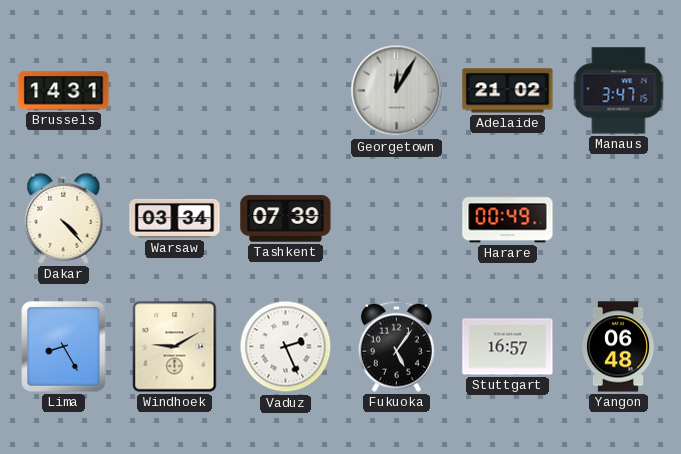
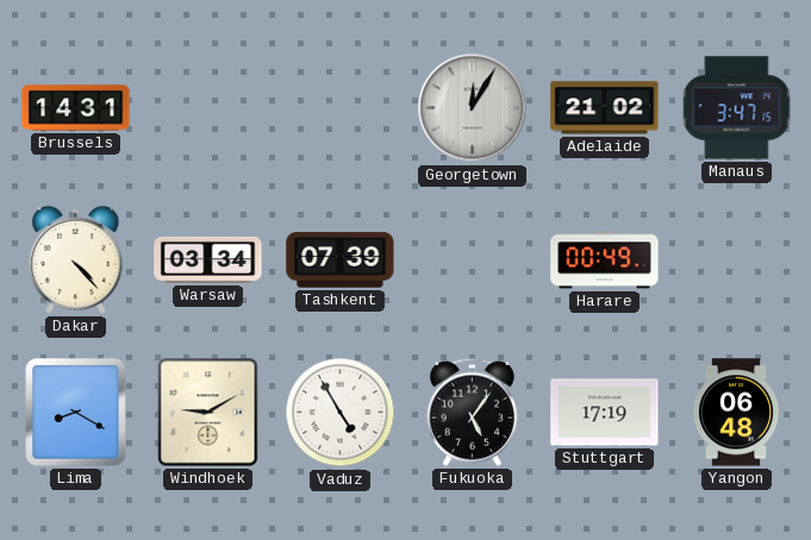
Lima: 8:25 -> 8:20 (76, 413)
Vaduz: 2:26 -> 4:55 (341, 413)
Stuttgart: 16:57 -> 17:19 (605, 413)
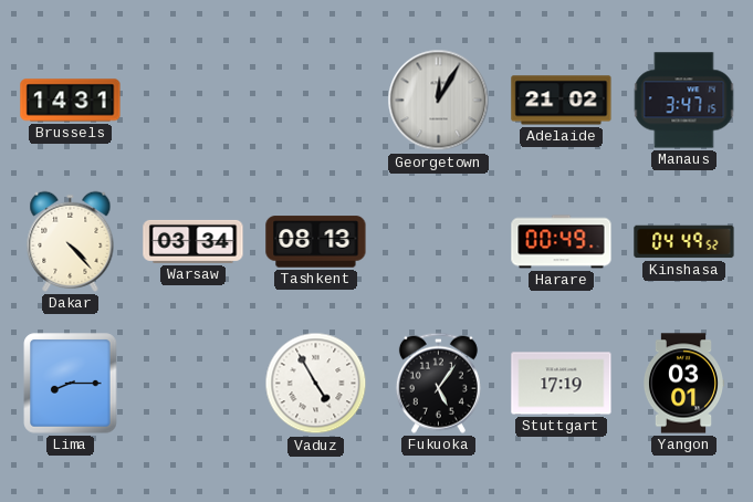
Tashkent: 07:39 -> 08:13 (316, 242)
Kinshasa: none -> 04:49 (684, 242)
Lima: 8:20 -> 8:15 (71, 384)
Windhoek: 9:10 -> none (208, 413)
Yangon: 06:48 -> 03:01 (682, 384)
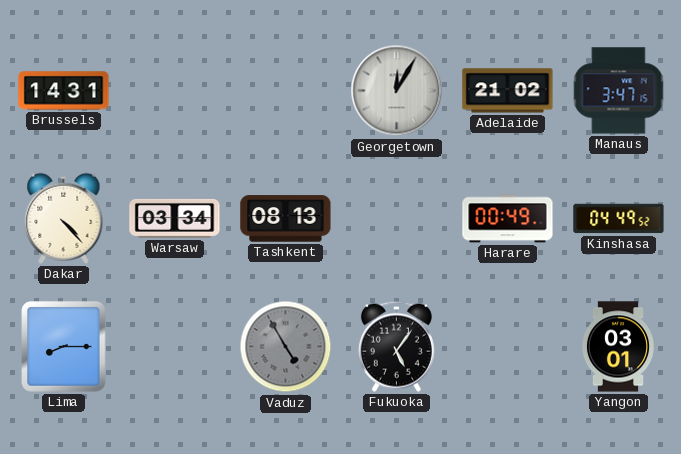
Vaduz dial: white -> grey (286, 347)
Stuttgart: 17:19 -> none (562, 384)
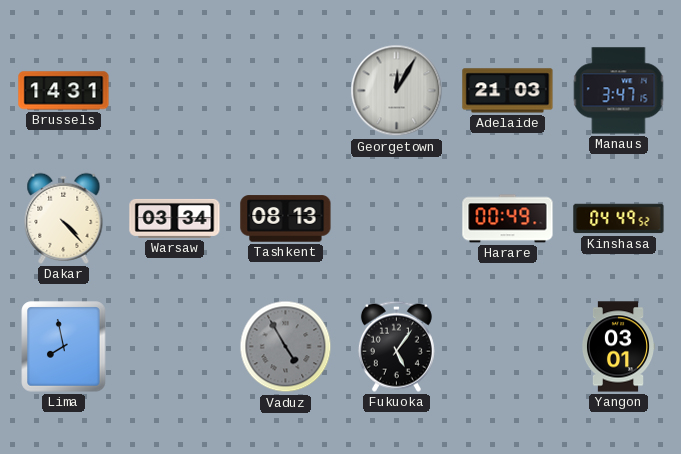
Adelaide: 21:02 -> 21:03 (508, 91)
Lima: 8:15 -> 7:58 (64, 347)
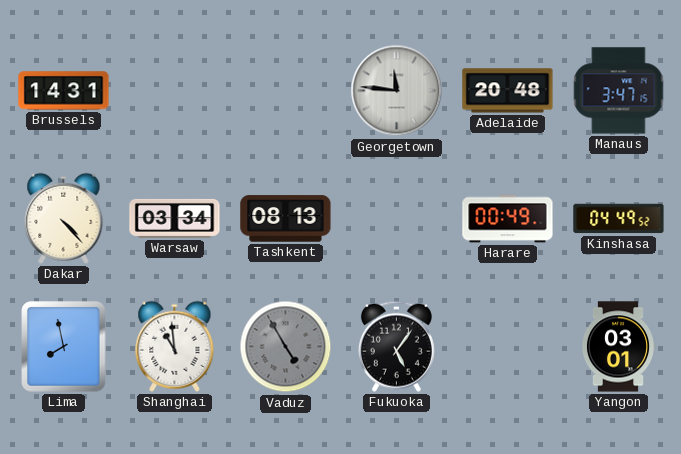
Georgetown: 12:05 -> 11:46 (397, 91)
Adelaide: 21:03 -> 20:48 (508, 91)
Shanghai: none -> 10:59 (175, 346)
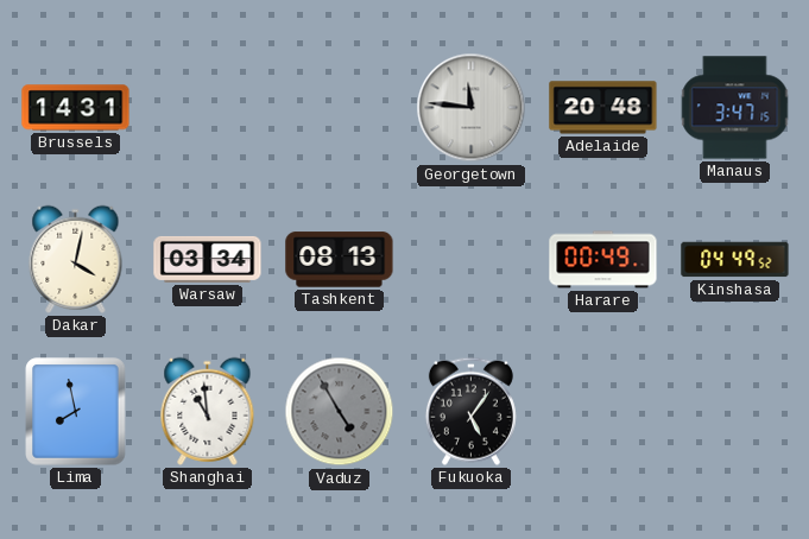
Dakar: 4:23 -> 4:02 (76, 259)
Yangon: 03:01 -> none (617, 347)
